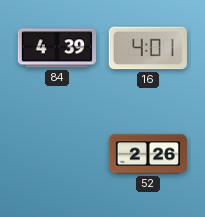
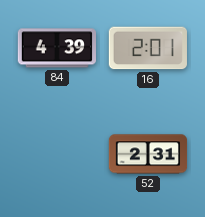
16: 4:01 -> 2:01 (148, 48)
52: 2:26 -> 2:31 (148, 154)
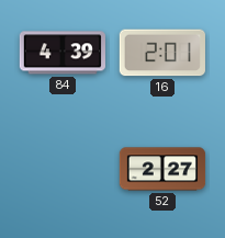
52: 2:31 -> 2:27 (162, 169)
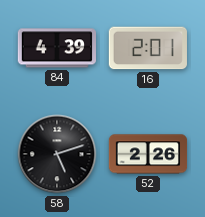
58: none -> 5:12 (57, 154)
52: 2:27 -> 2:26 (148, 154)
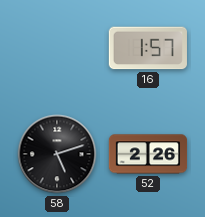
84: 4:39 -> none (56, 48)
16: 2:01 -> 1:57 (148, 48)
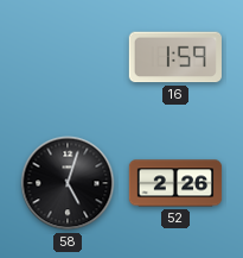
16: 1:57 -> 1:59 (175, 57)
58: 5:12 -> 5:03 (68, 183)
